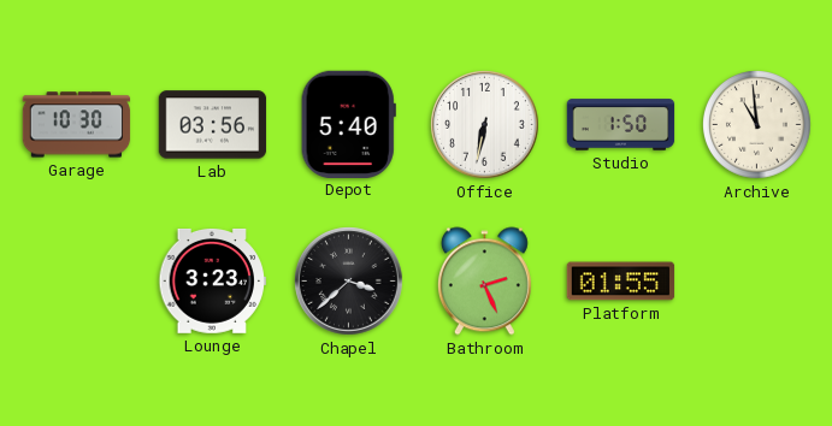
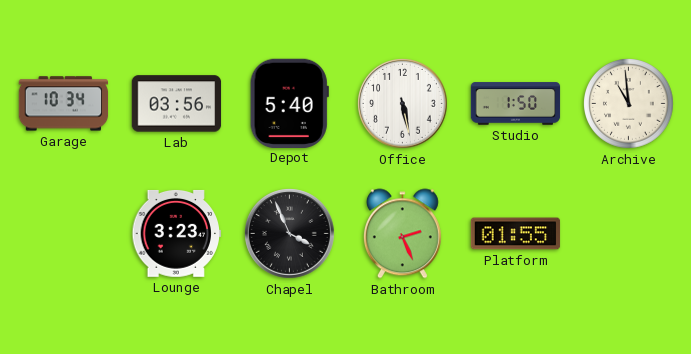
Garage: 10:30 -> 10:34 (64, 104)
Office: 6:32 -> 5:28 (403, 104)
Chapel: 3:38 -> 3:56 (290, 234)
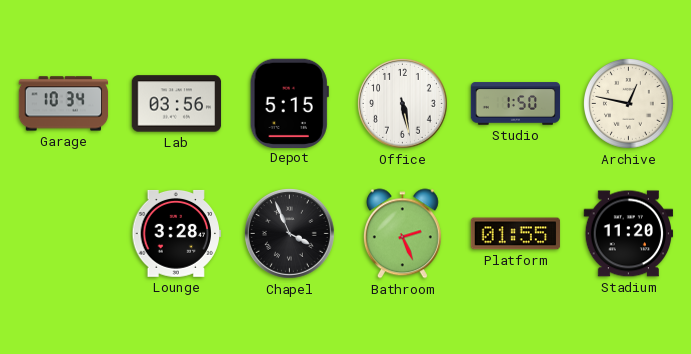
Depot: 5:40 -> 5:15 (289, 103)
Archive: 10:59 -> 12:47 (629, 104)
Lounge: 3:23 -> 3:28 (177, 233)
Stadium: none -> 11:20 (629, 234)
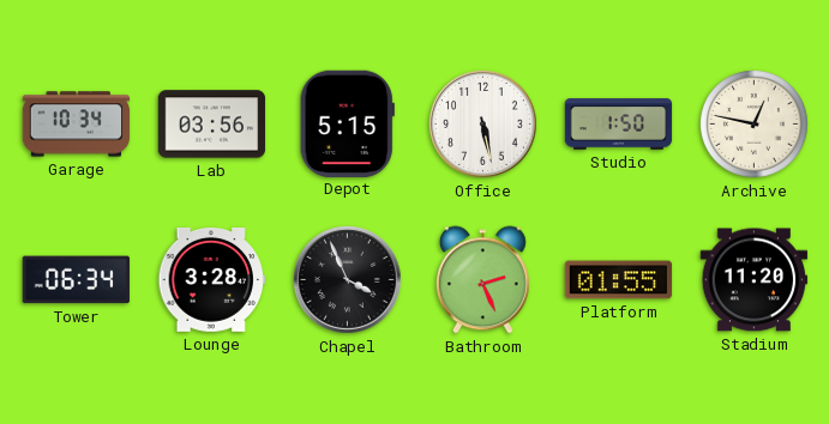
Tower: none -> 06:34 (76, 280)
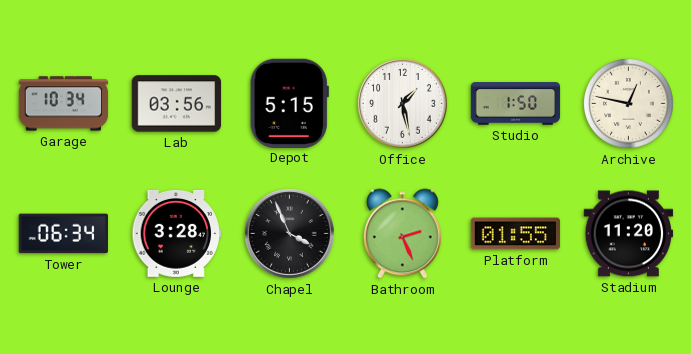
Office: 5:28 -> 1:28 (403, 104)
